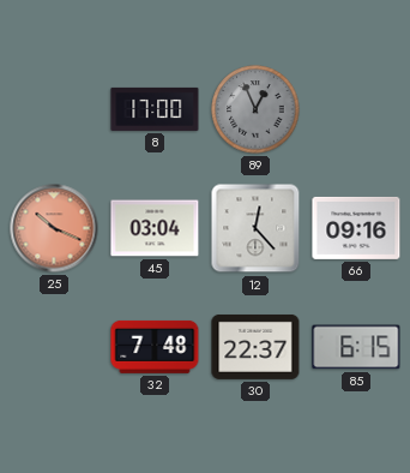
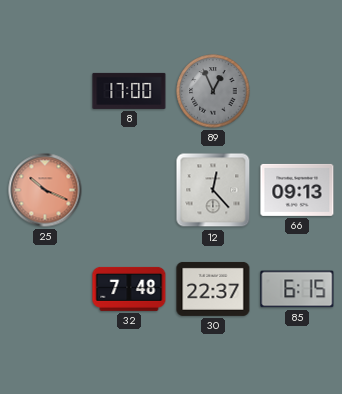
45: 03:04 -> none (155, 228)
66: 09:16 -> 09:13 (297, 190)
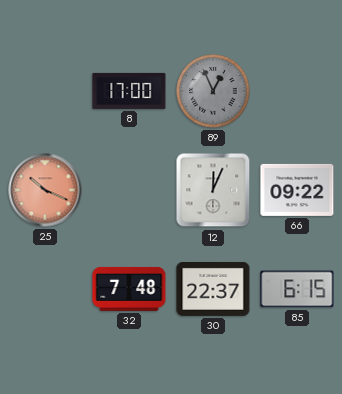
12: 12:23 -> 12:04 (213, 190)
66: 09:13 -> 09:22 (297, 190)
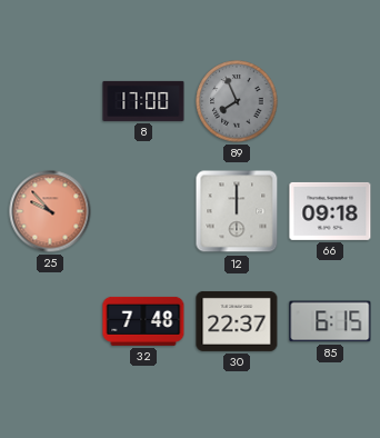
89: 12:56 -> 7:56 (237, 101)
25: 10:19 -> 9:53 (50, 211)
12: 12:04 -> 12:00 (237, 211)
66: 09:22 -> 09:18 (330, 211)
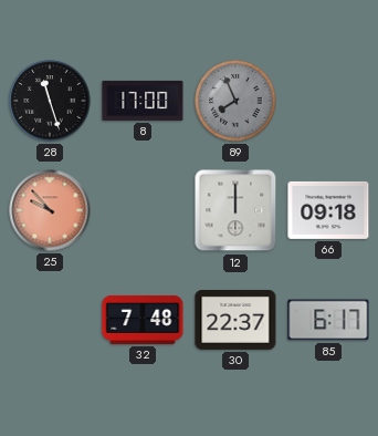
28: none -> 11:27 (50, 101)
85: 6:15 -> 6:17 (328, 320)
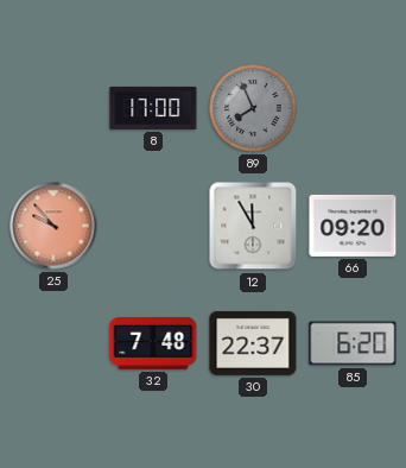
28: 11:27 -> none (50, 101)
12: 12:00 -> 11:55 (253, 226)
66: 09:18 -> 09:20 (353, 226)
85: 6:17 -> 6:20 (353, 343)
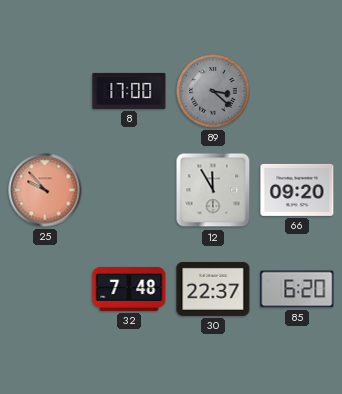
89: 7:56 -> 3:22 (213, 91)
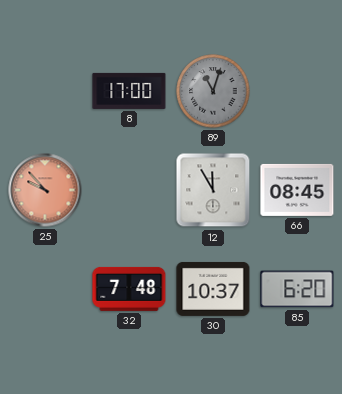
89: 3:22 -> 11:03 (213, 91)
66: 09:20 -> 08:45 (297, 190)
30: 22:37 -> 10:37 (213, 289)
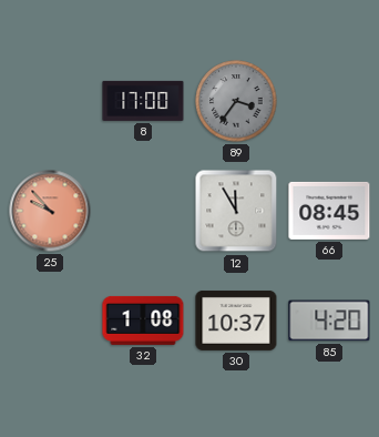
89: 11:03 -> 3:36 (236, 101)
32: 7:48 -> 1:08 (143, 321)
85: 6:20 -> 4:20 (329, 321)
